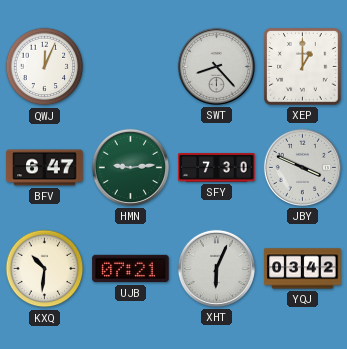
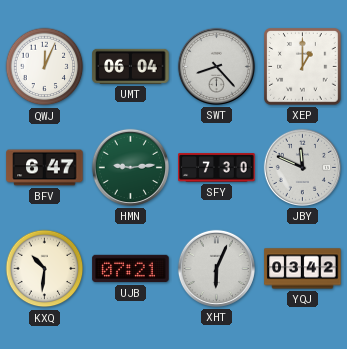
UMT: none -> 06:04 (131, 66)
JBY: 3:49 -> 11:49 (302, 167)
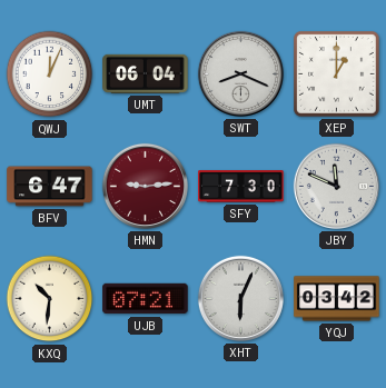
SWT: 8:23 -> 8:19 (240, 73)
HMN dial: green -> burgundy (145, 186)
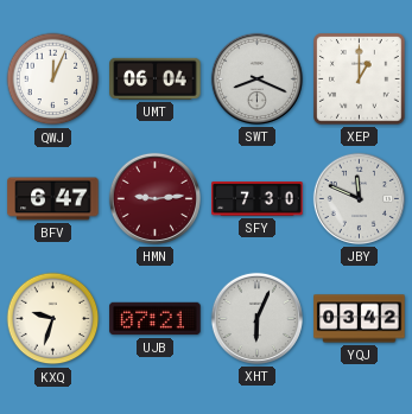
KXQ: 10:31 -> 9:33 (53, 319)
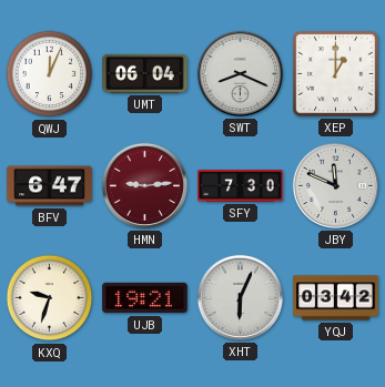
UJB: 07:21 -> 19:21 (145, 298)
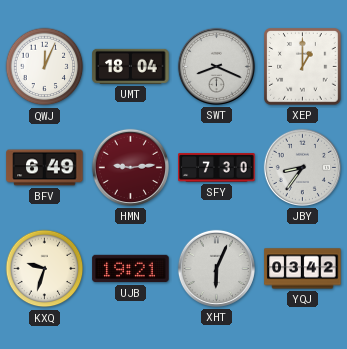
UMT: 06:04 -> 18:04 (131, 66)
BFV: 6:47 -> 6:49 (45, 168)
JBY: 11:49 -> 8:36 (302, 167)
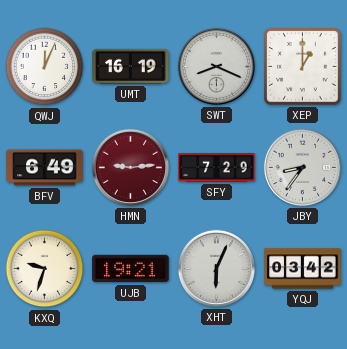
UMT: 18:04 -> 16:19 (131, 66)
SFY: 7:30 -> 7:29 (217, 168)
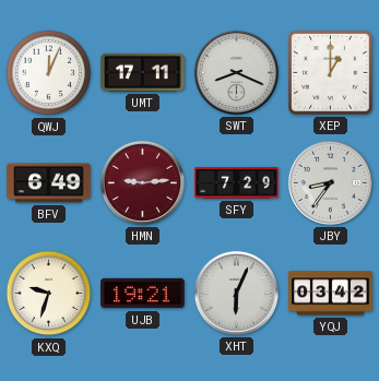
UMT: 16:19 -> 17:11 (143, 72)
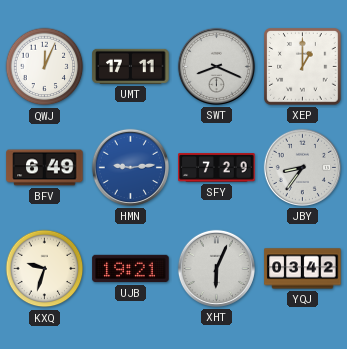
HMN dial: burgundy -> blue (130, 167)
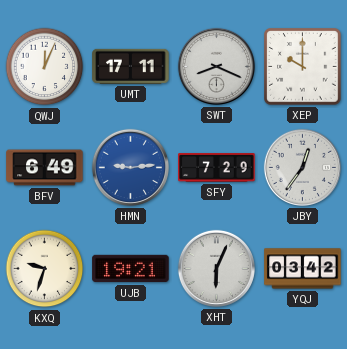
XEP: 1:00 -> 10:00 (303, 67)
JBY: 8:36 -> 12:36 (302, 167)
